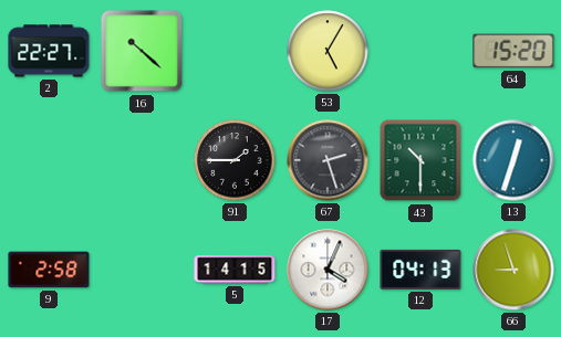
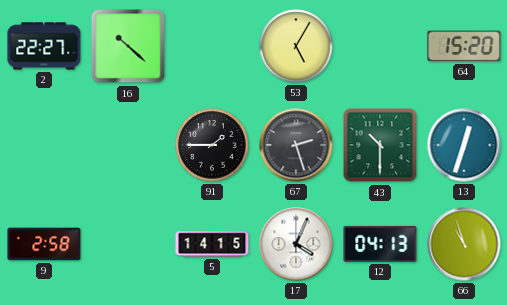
66: 8:57 -> 10:57 (464, 244)
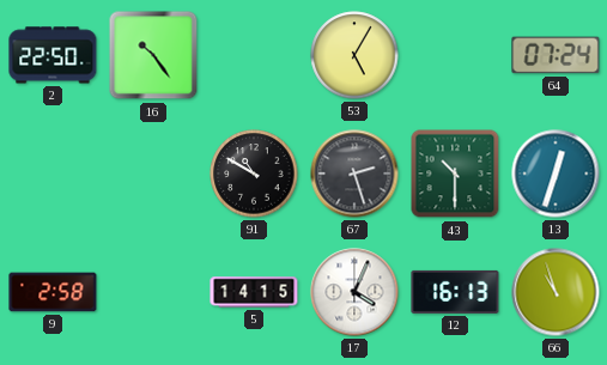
2: 22:27 -> 22:50 (53, 55)
16: 10:22 -> 10:24 (153, 55)
64: 15:20 -> 07:24 (556, 55)
91: 1:45 -> 10:50 (254, 174)
12: 04:13 -> 16:13 (455, 292)
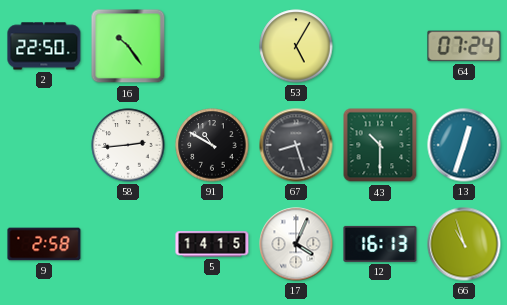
58: none -> 2:44 (128, 145)
67: 2:27 -> 8:27 (296, 145)
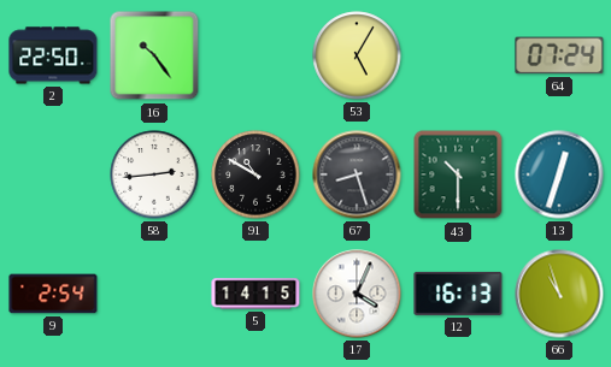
9: 2:58 -> 2:54 (53, 294)
